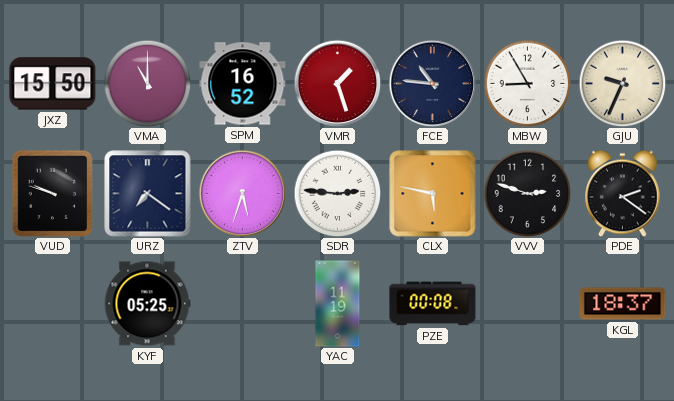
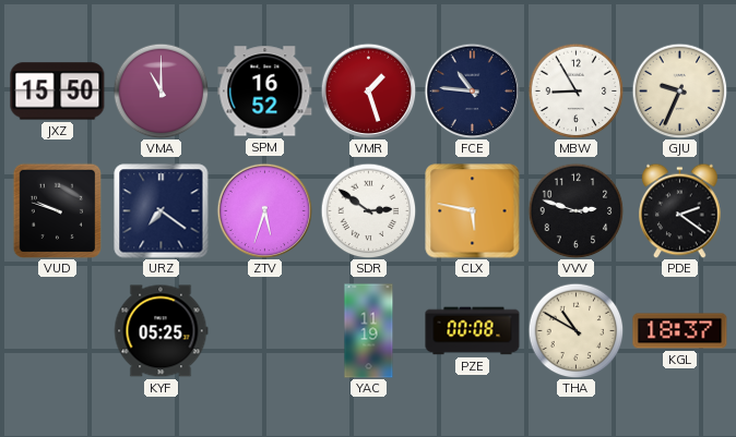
SDR: 2:46 -> 2:51 (368, 210)
THA: none -> 10:50 (575, 330)
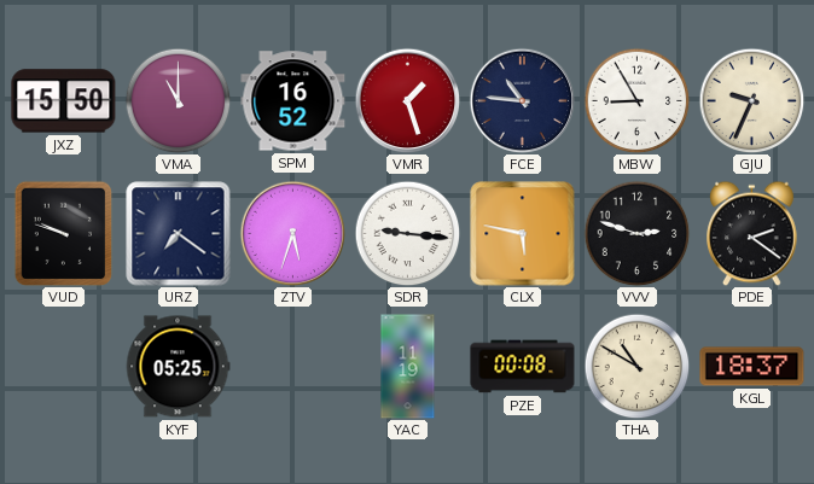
SDR: 2:51 -> 9:16 (407, 233)
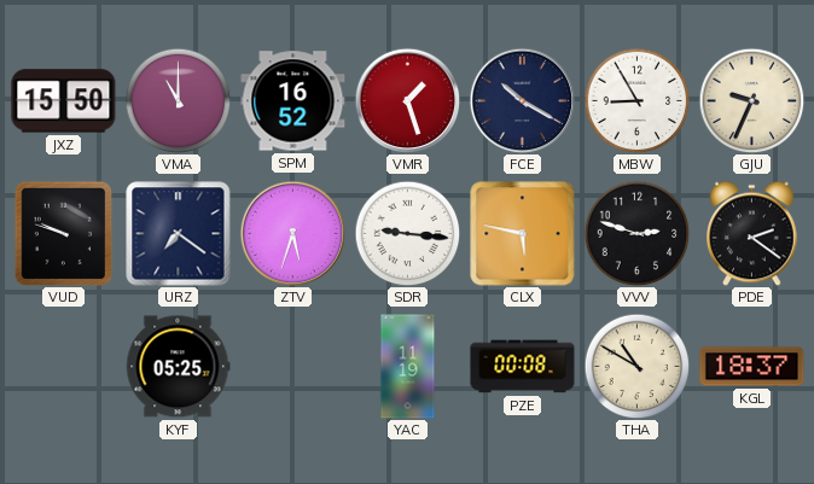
FCE: 10:46 -> 10:20 (522, 100)
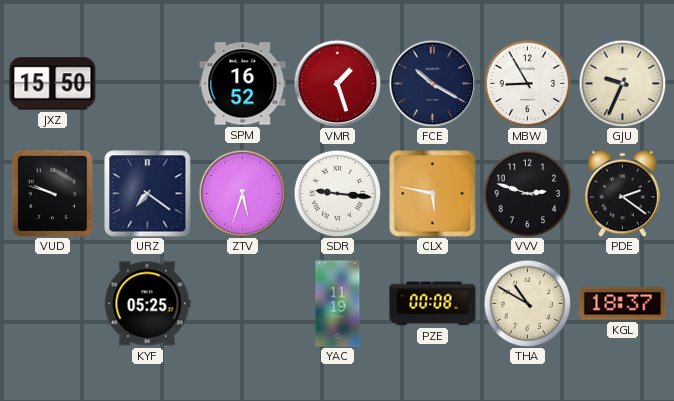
VMA: 11:00 -> none (178, 100)
